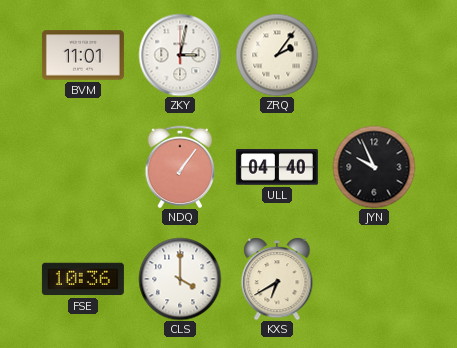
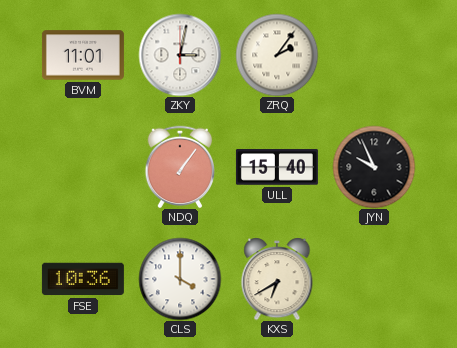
ULL: 04:40 -> 15:40 (277, 167)
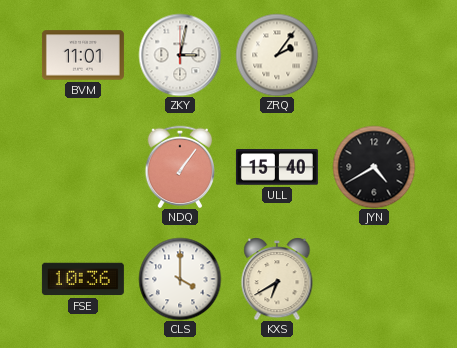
JYN: 9:56 -> 4:40 (374, 167)
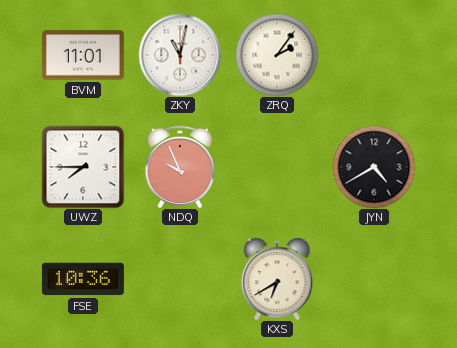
ZKY: 3:02 -> 11:02 (180, 55)
UWZ: none -> 7:45 (83, 167)
NDQ: 1:06 -> 9:56 (180, 167)
ULL: 15:40 -> none (277, 167)
CLS: 4:00 -> none (180, 279)
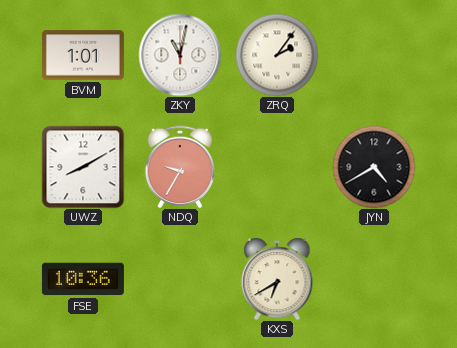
BVM: 11:01 -> 1:01 (83, 55)
UWZ: 7:45 -> 8:10 (83, 167)
NDQ: 9:56 -> 9:35 (180, 167)
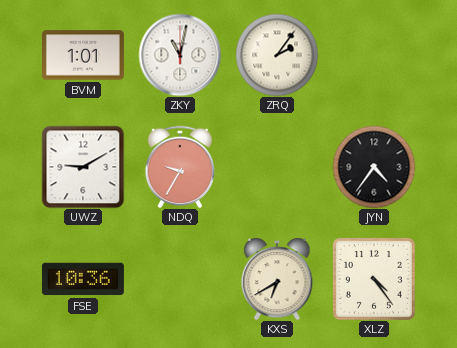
UWZ: 8:10 -> 9:10 (83, 167)
JYN: 4:40 -> 4:36 (374, 167)
XLZ: none -> 4:24 (374, 279)
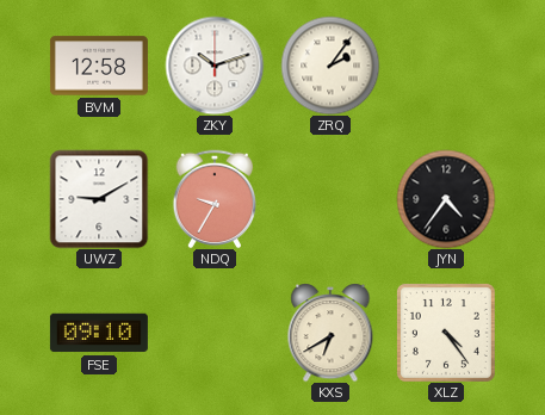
BVM: 1:01 -> 12:58 (99, 66)
ZKY: 11:02 -> 10:12 (215, 66)
FSE: 10:36 -> 09:10 (99, 333)
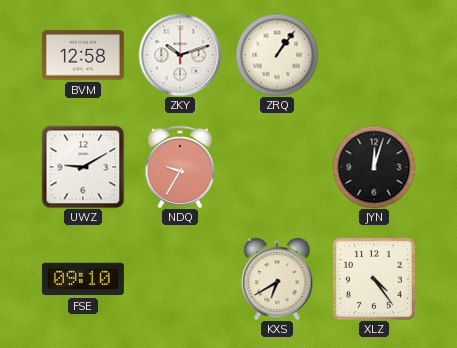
ZRQ: 2:06 -> 1:06 (277, 55)
JYN: 4:36 -> 12:03 (374, 167)
